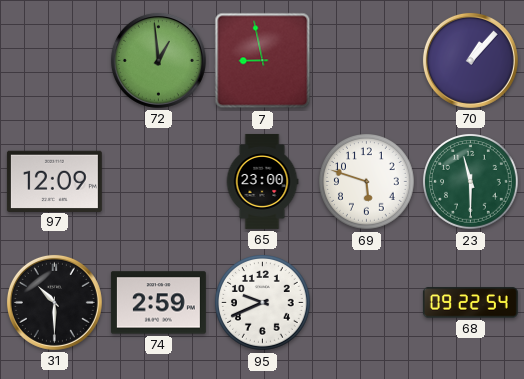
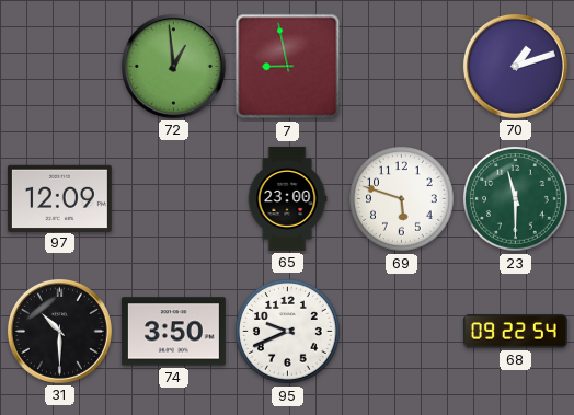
70: 1:07 -> 1:12 (515, 66)
74: 2:59 -> 3:50 (173, 332)
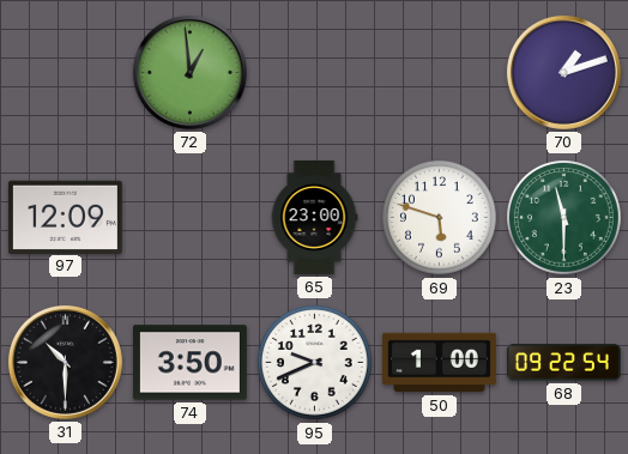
7: 8:58 -> none (288, 67)
50: none -> 1:00 (439, 363)
